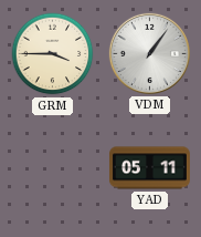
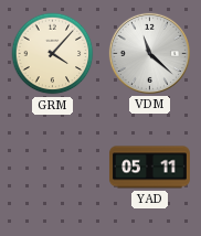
GRM: 3:45 -> 4:07 (53, 54)
VDM: 1:06 -> 11:22 (149, 53)
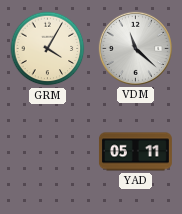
GRM: 4:07 -> 4:05 (48, 49)
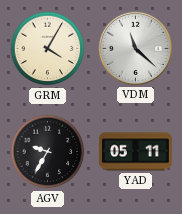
AGV: none -> 9:35 (48, 152)
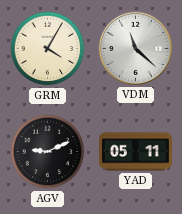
AGV: 9:35 -> 9:11 (48, 152)
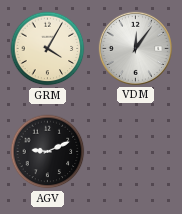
VDM: 11:22 -> 12:06 (135, 48)
YAD: 05:11 -> none (135, 152)
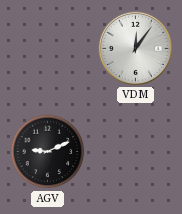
GRM: 4:05 -> none (48, 49)
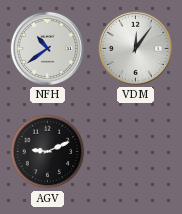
NFH: none -> 10:39 (47, 48)
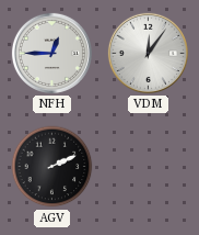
NFH: 10:39 -> 12:45 (51, 53)
AGV: 9:11 -> 2:11 (52, 167)
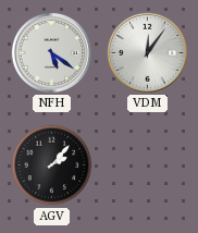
NFH: 12:45 -> 5:21 (51, 52)
AGV: 2:11 -> 2:07 (52, 165)
